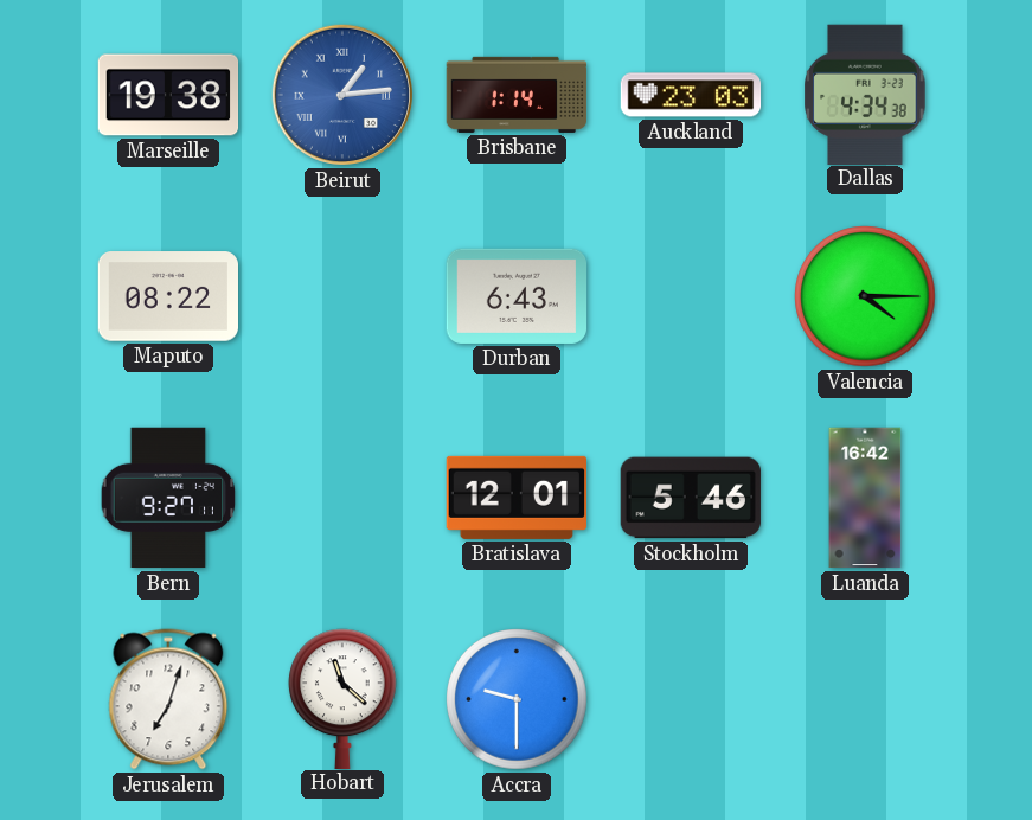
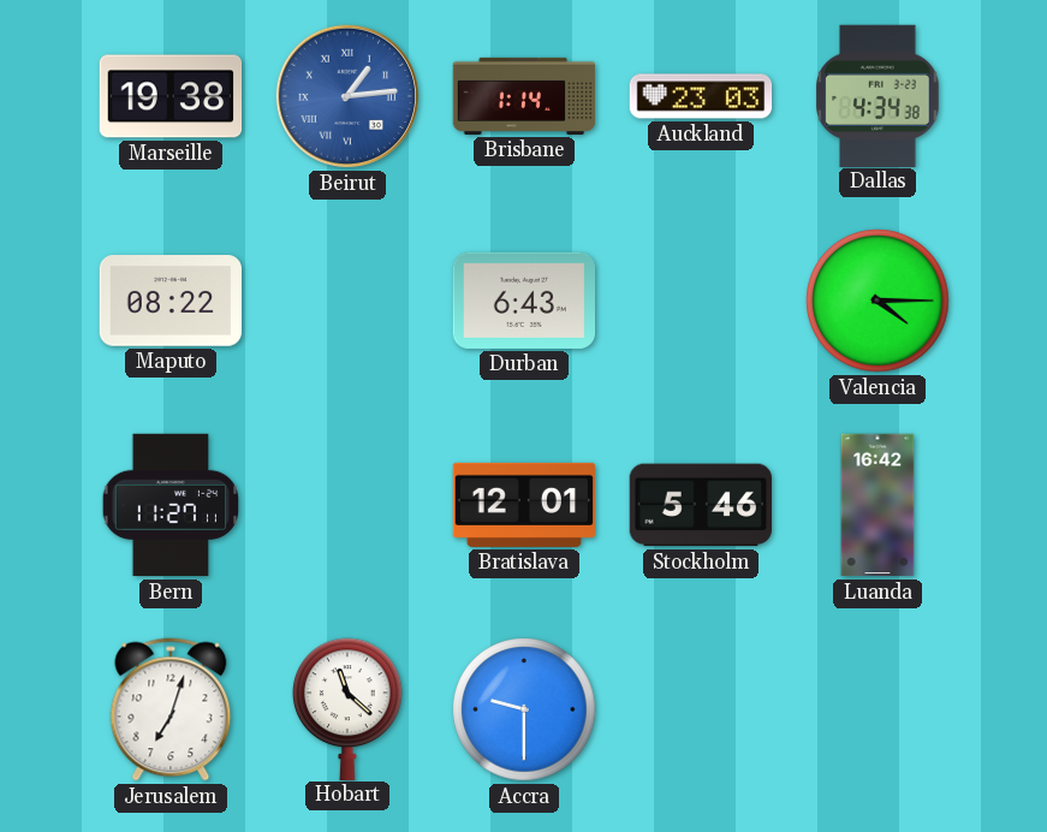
Bern: 9:27 -> 11:27 (171, 505)
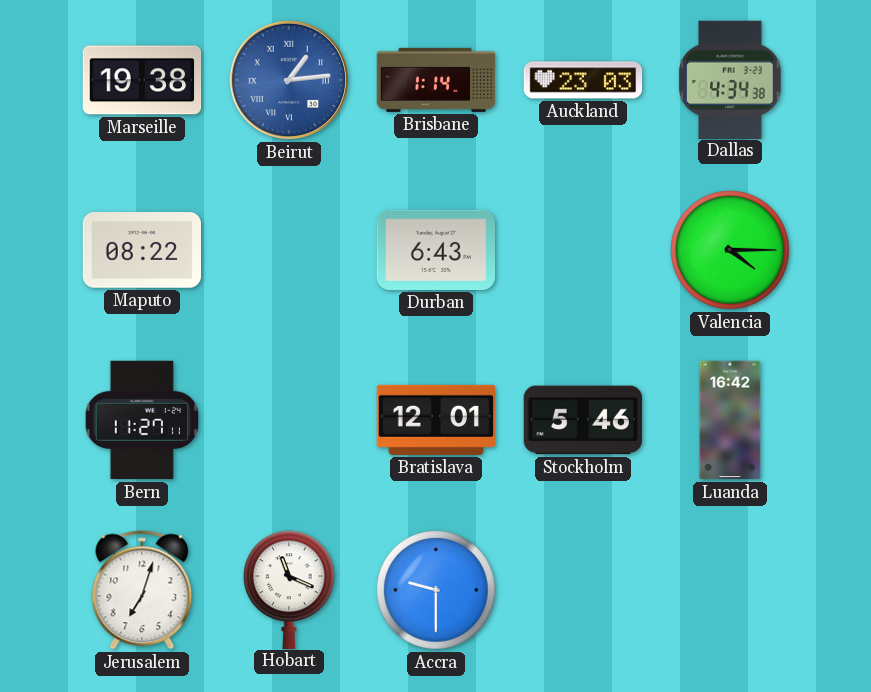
Hobart: 11:22 -> 11:19 (290, 589)
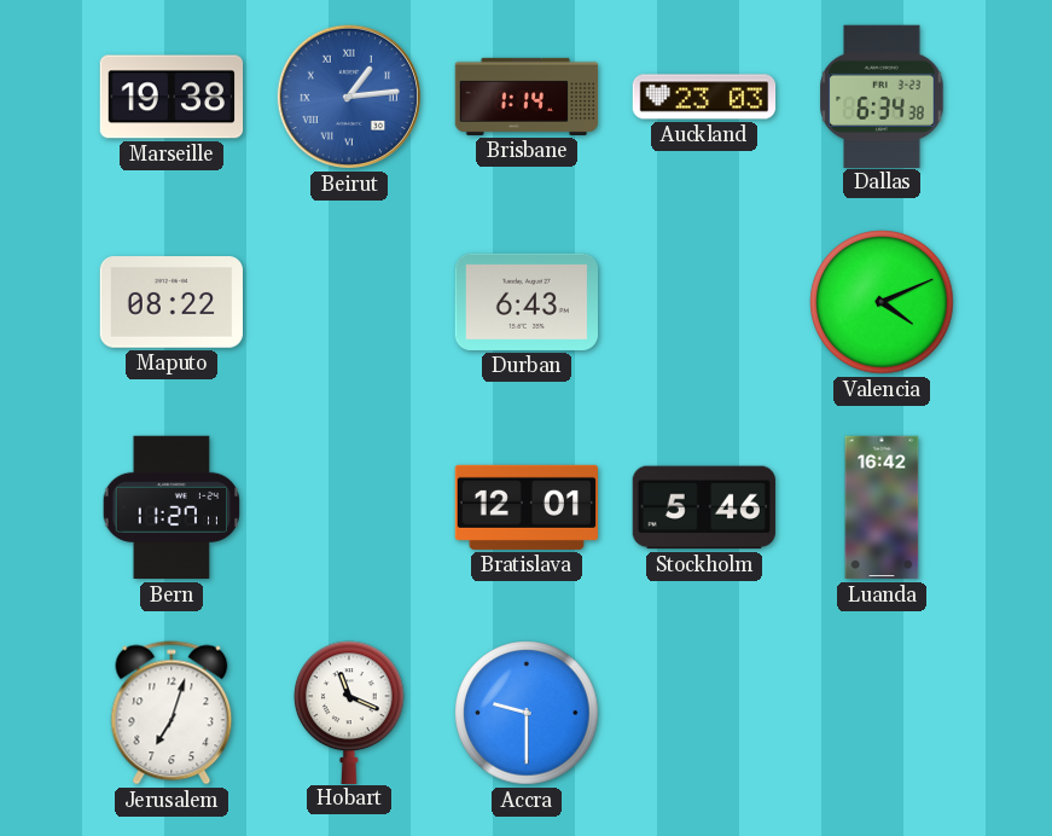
Dallas: 4:34 -> 6:34 (882, 95)
Valencia: 4:15 -> 4:11 (882, 302)
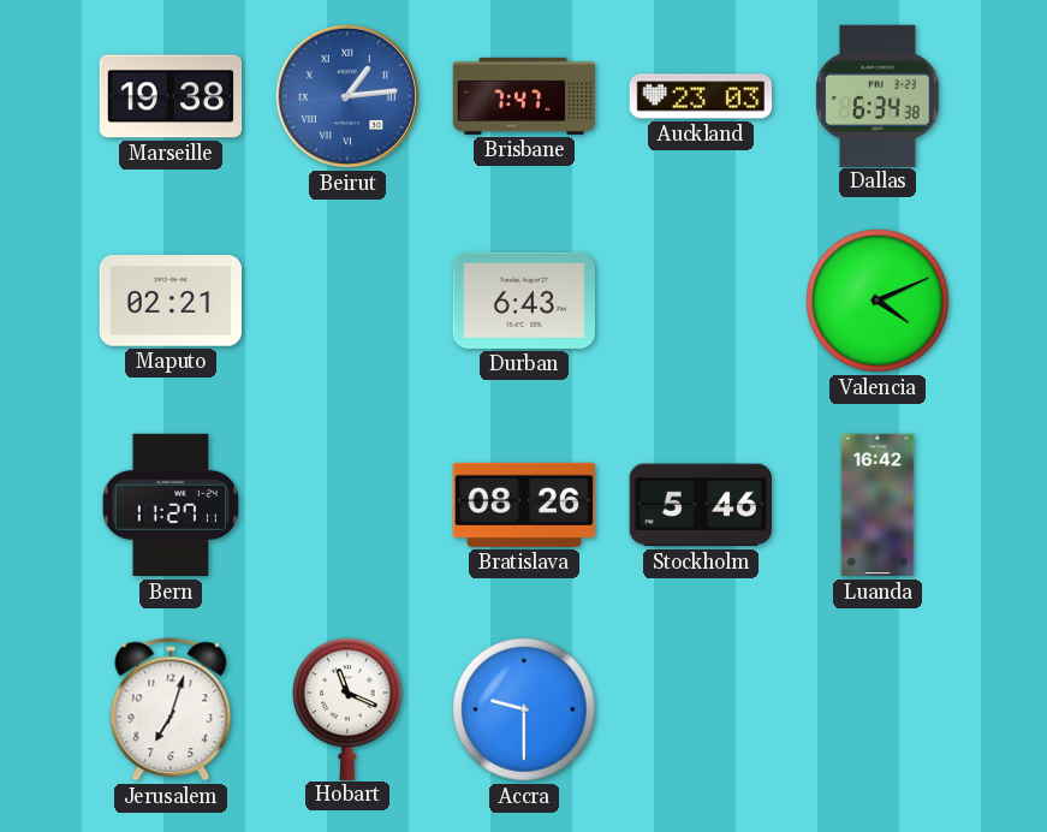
Brisbane: 1:14 -> 7:47 (524, 96)
Maputo: 08:22 -> 02:21 (171, 301)
Bratislava: 12:01 -> 08:26 (524, 505)
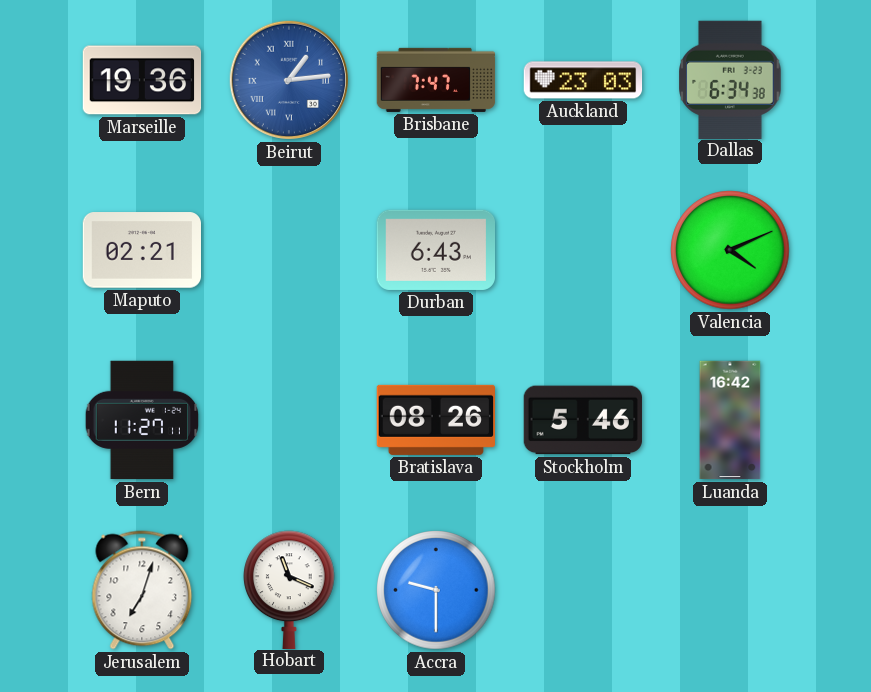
Marseille: 19:38 -> 19:36 (142, 80)
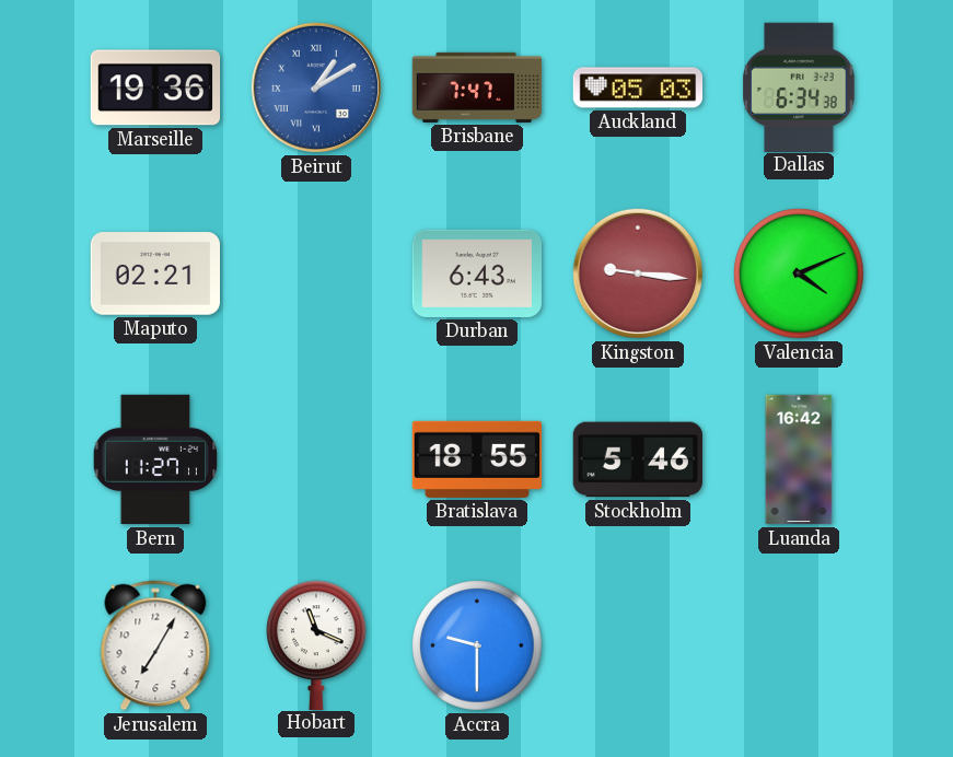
Beirut: 1:14 -> 1:10 (316, 88)
Auckland: 23:03 -> 05:03 (638, 88)
Kingston: none -> 9:16 (638, 273)
Bratislava: 08:26 -> 18:55 (477, 459)
Jerusalem: 7:03 -> 7:05 (155, 645)
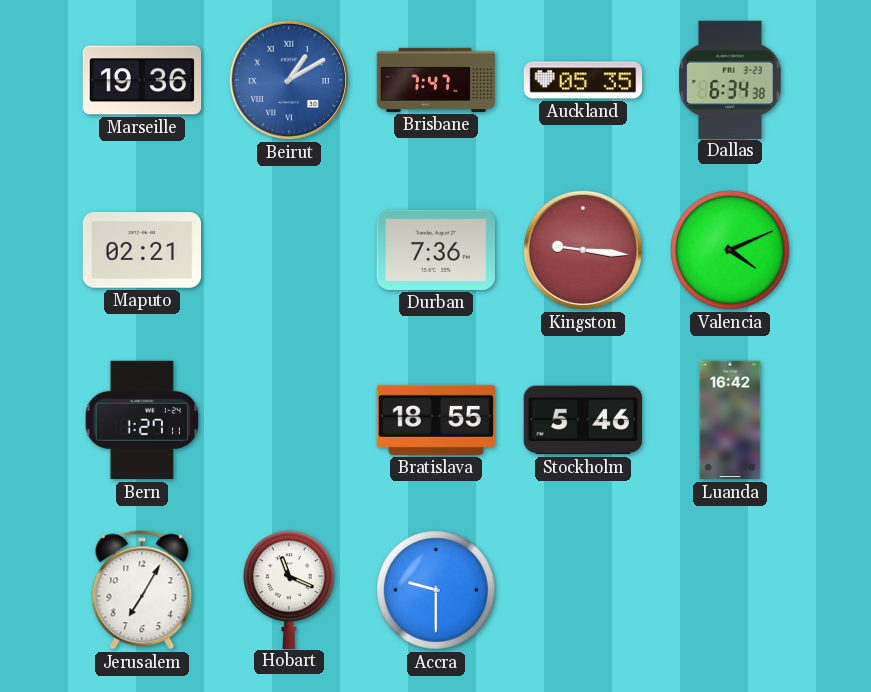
Auckland: 05:03 -> 05:35 (583, 80)
Durban: 6:43 -> 7:36 (435, 250)
Bern: 11:27 -> 1:27 (142, 420)
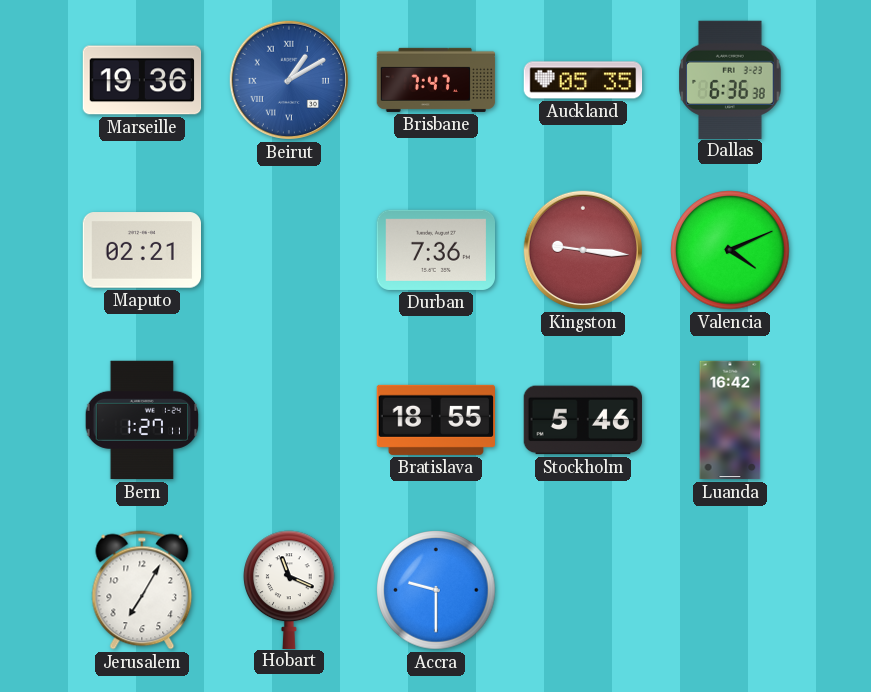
Dallas: 6:34 -> 6:36 (730, 79)
